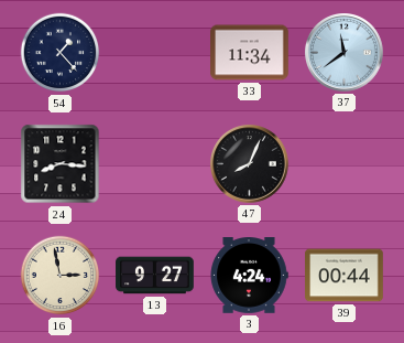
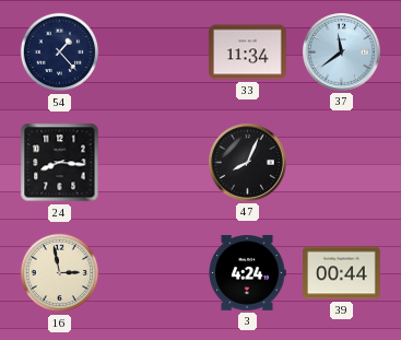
13: 9:27 -> none (155, 276)
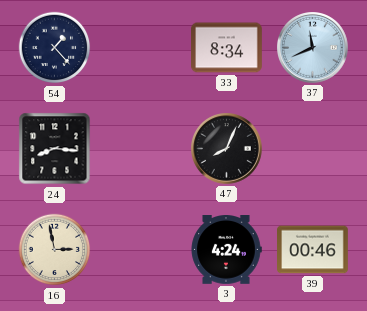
33: 11:34 -> 8:34 (227, 48)
37: 11:39 -> 11:41 (313, 48)
39: 00:44 -> 00:46 (313, 250)
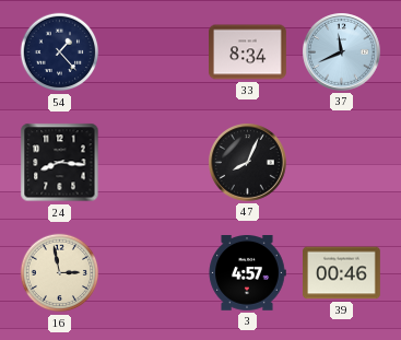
3: 4:24 -> 4:57 (247, 273)
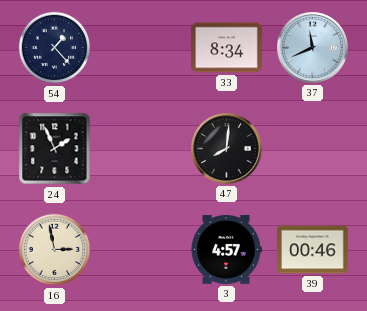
24: 8:16 -> 1:56 (55, 149)
47: 8:04 -> 8:01 (227, 149)
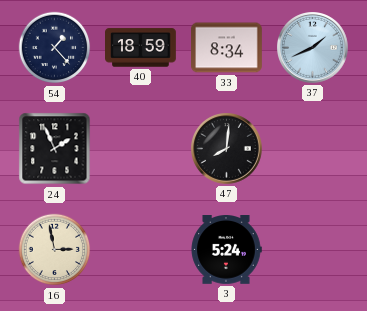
40: none -> 18:59 (141, 48)
37: 11:41 -> 1:41 (313, 48)
3: 4:57 -> 5:24 (226, 250)
39: 00:46 -> none (313, 250)
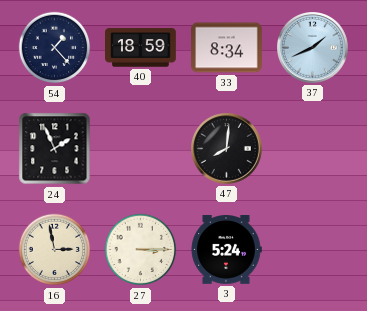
27: none -> 3:15 (141, 250)
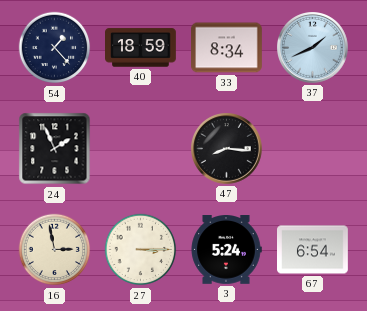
47: 8:01 -> 8:16 (227, 149)
67: none -> 6:54 (313, 250)
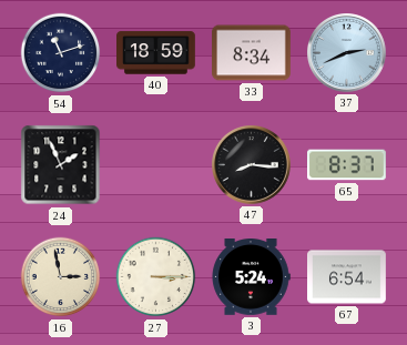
54: 1:23 -> 11:12 (61, 53)
37: 1:41 -> 2:41 (347, 53)
65: none -> 8:37 (347, 165)
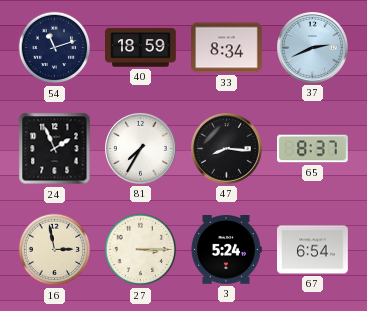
81: none -> 7:35 (141, 149)
